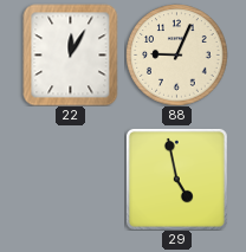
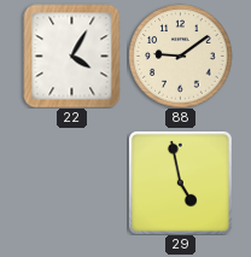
22: 12:05 -> 4:05 (72, 56)
88: 9:04 -> 9:09 (180, 56)
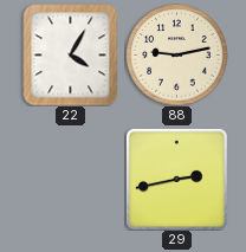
88: 9:09 -> 9:13 (176, 54)
29: 4:58 -> 2:43 (176, 179)
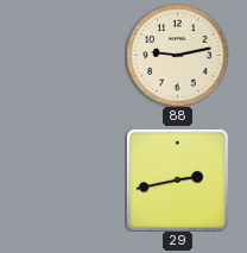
22: 4:05 -> none (71, 54)
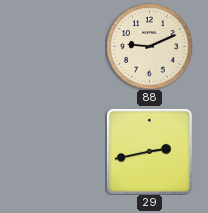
88: 9:13 -> 9:11 (149, 46)
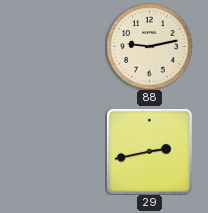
88: 9:11 -> 9:13 (149, 46)
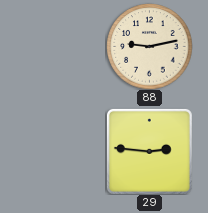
29: 2:43 -> 2:46 (149, 151)
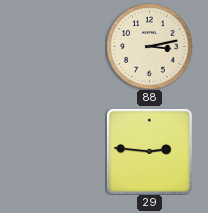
88: 9:13 -> 3:13 (149, 46)
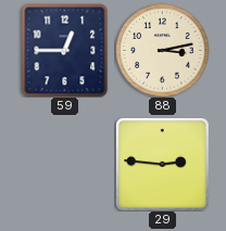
59: none -> 12:45 (65, 50)
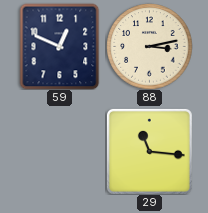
59: 12:45 -> 12:49 (60, 46)
29: 2:46 -> 11:16 (149, 151)
